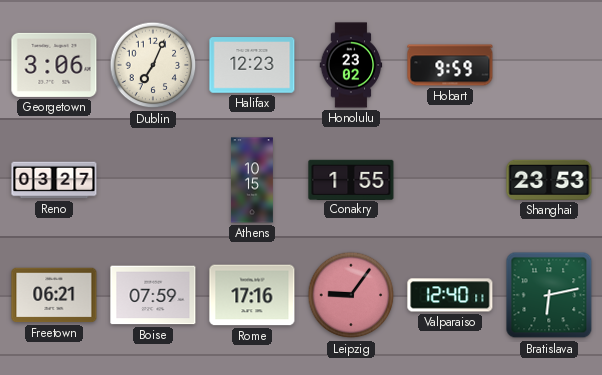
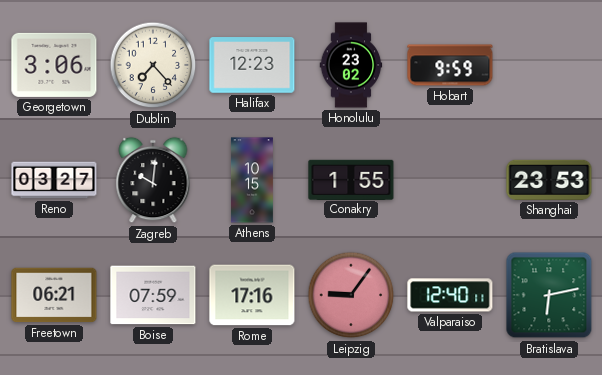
Dublin: 7:04 -> 7:23 (153, 65)
Zagreb: none -> 10:01 (153, 180)
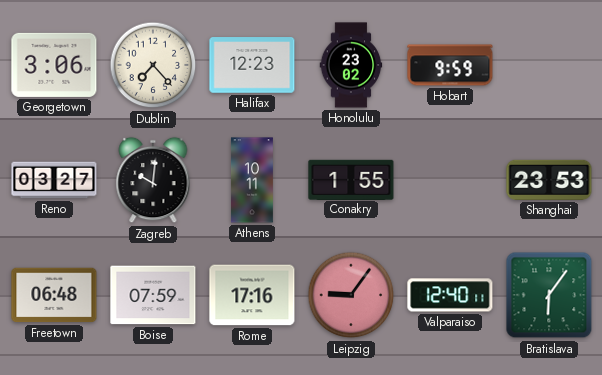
Athens: 10:15 -> 10:11 (252, 180)
Freetown: 06:21 -> 06:48 (54, 295)
Bratislava: 6:13 -> 6:06 (549, 295)
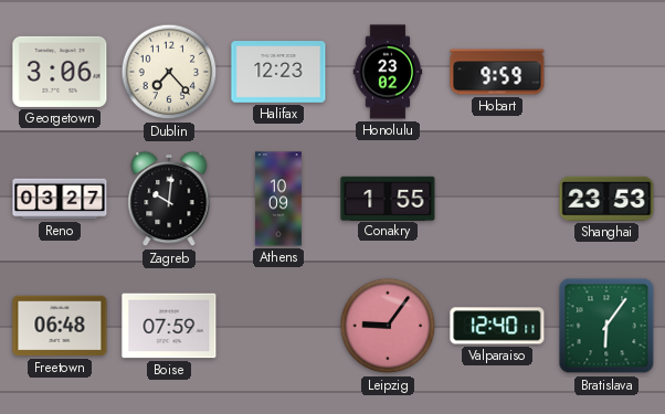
Athens: 10:11 -> 10:09 (278, 199)
Rome: 17:16 -> none (252, 295)
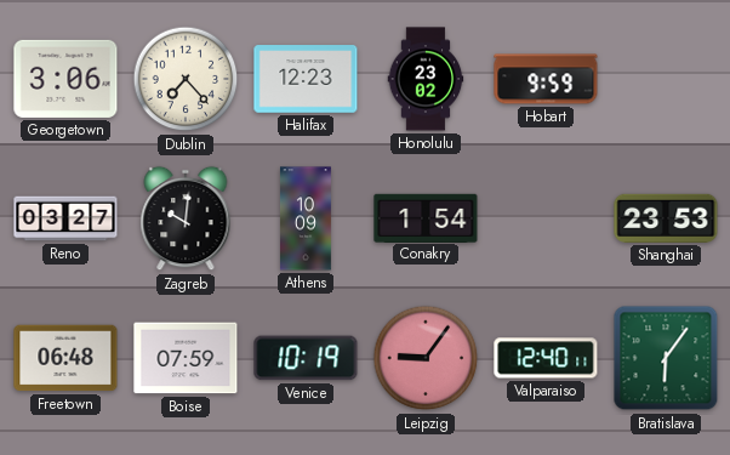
Conakry: 1:55 -> 1:54 (426, 217)
Venice: none -> 10:19 (306, 358)
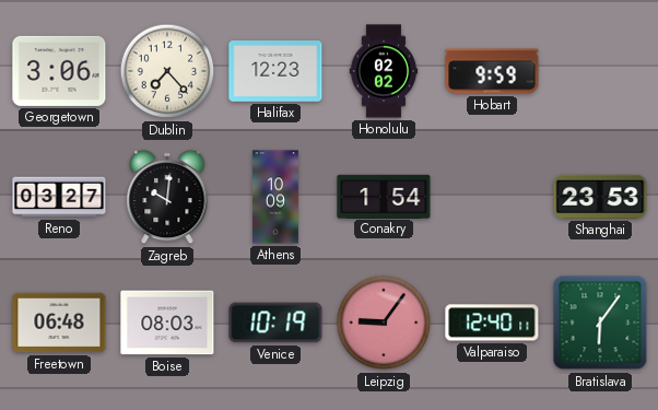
Honolulu: 23:02 -> 02:02 (384, 71)
Boise: 07:59 -> 08:03 (167, 323)
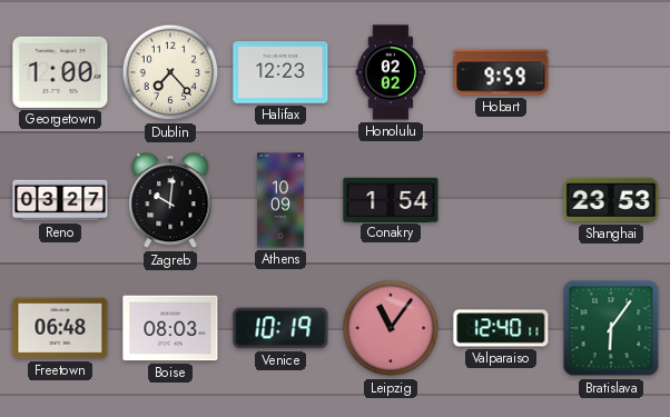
Georgetown: 3:06 -> 1:00 (60, 72)
Leipzig: 9:06 -> 11:06 (391, 328)
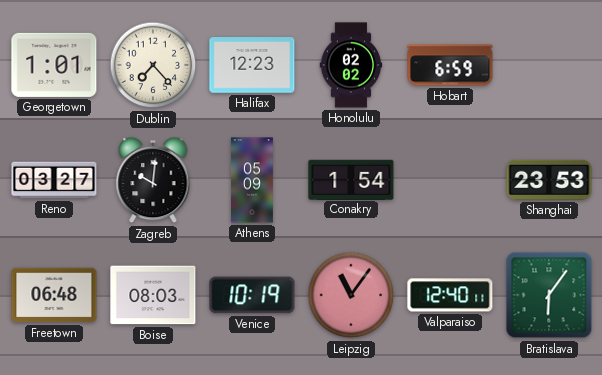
Georgetown: 1:00 -> 1:01 (54, 65)
Hobart: 9:59 -> 6:59 (450, 65)
Athens: 10:09 -> 05:09 (252, 180)
